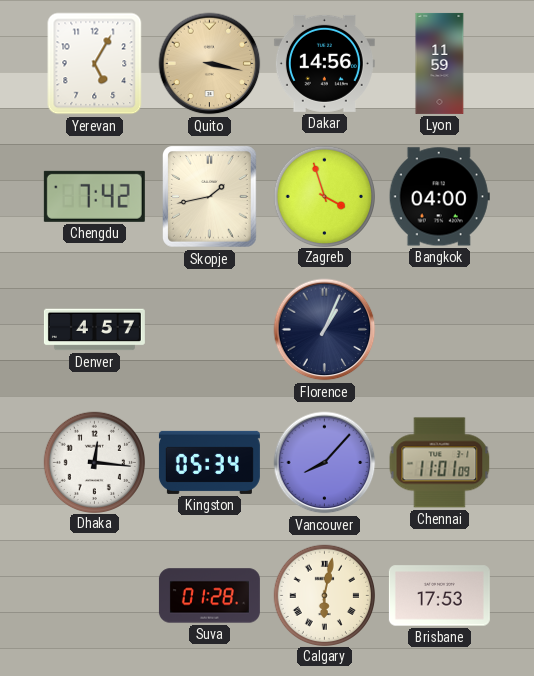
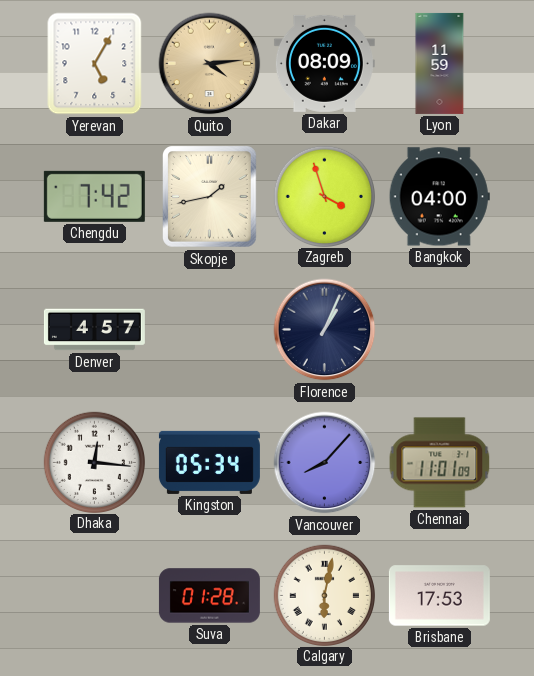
Quito: 3:17 -> 4:14 (210, 64)
Dakar: 14:56 -> 08:09 (324, 63)
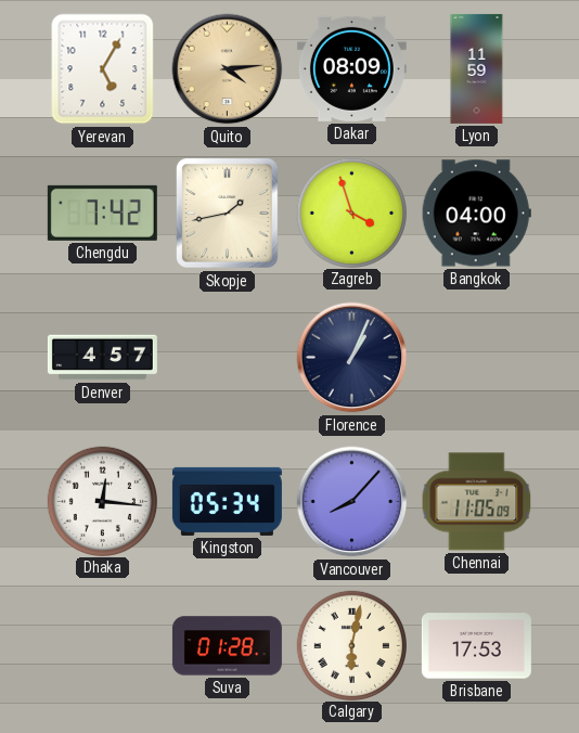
Chennai: 11:01 -> 11:05 (477, 502)
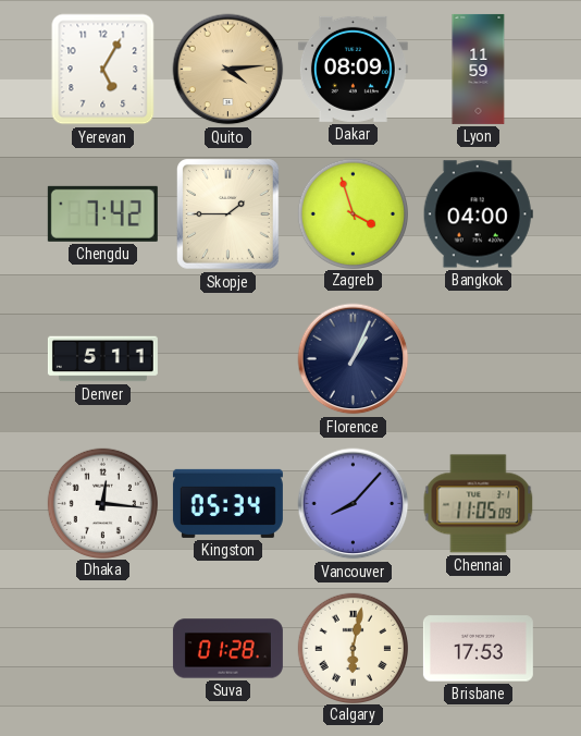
Skopje: 1:43 -> 1:45 (228, 214)
Denver: 4:57 -> 5:11 (102, 359)
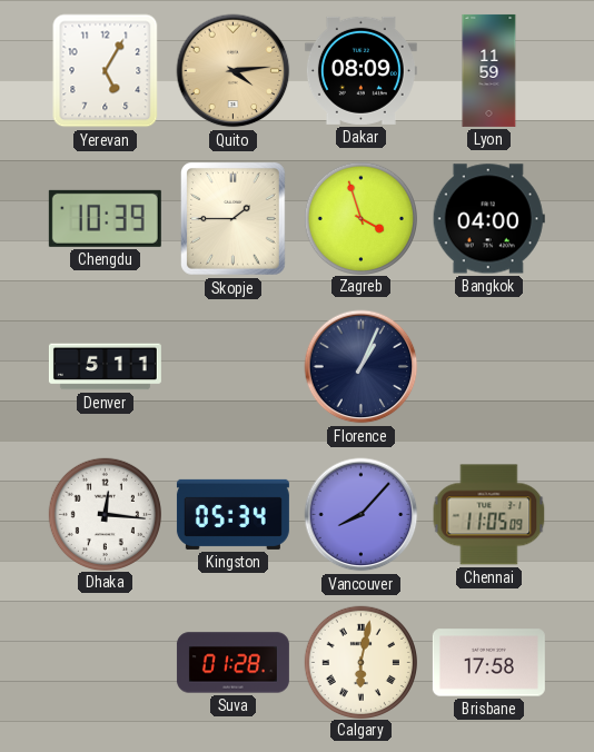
Chengdu: 7:42 -> 10:39 (105, 218)
Brisbane: 17:53 -> 17:58 (488, 663)
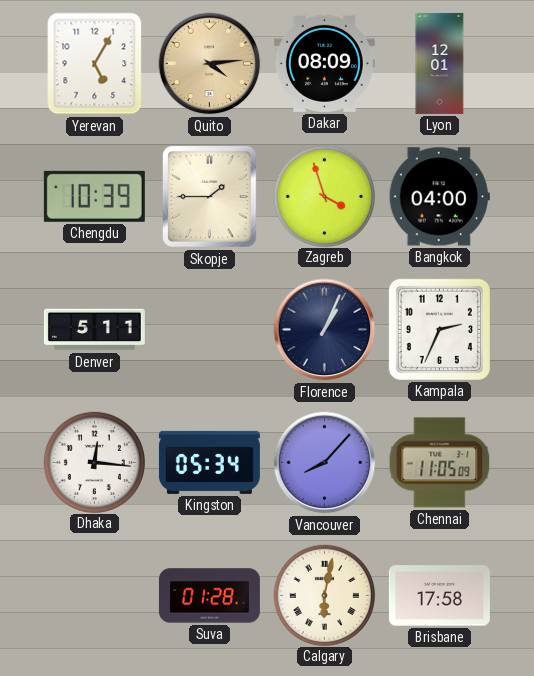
Lyon: 11:59 -> 12:01 (440, 63)
Kampala: none -> 2:34 (439, 329)
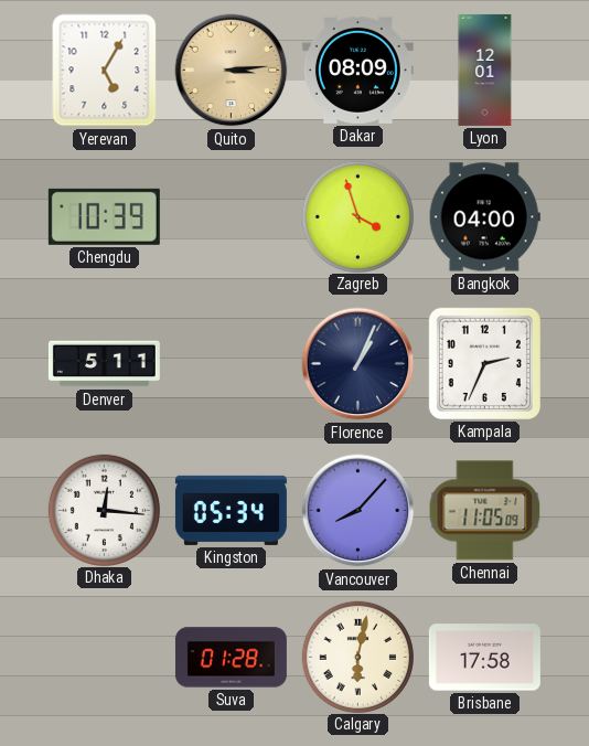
Quito: 4:14 -> 3:14 (232, 71)
Skopje: 1:45 -> none (210, 197)
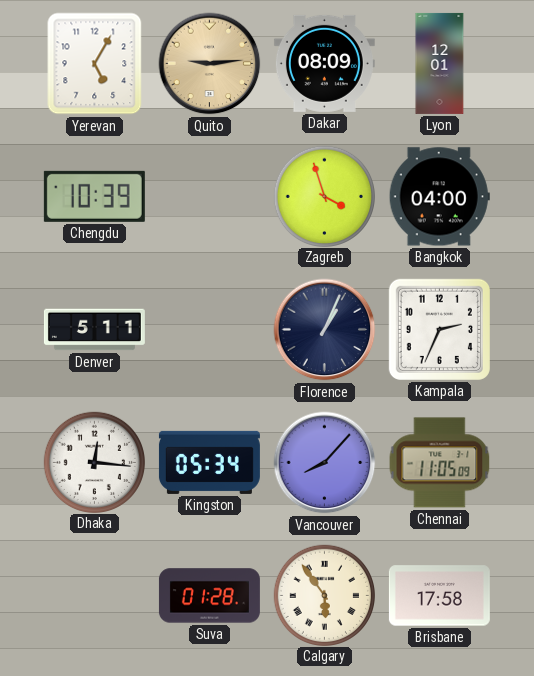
Quito: 3:14 -> 9:14 (210, 64)
Calgary: 6:02 -> 5:54 (324, 595)
